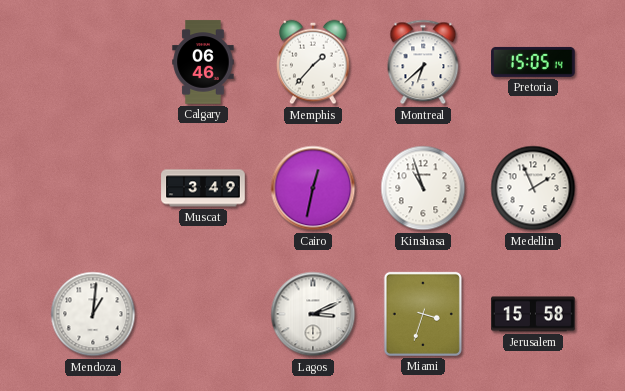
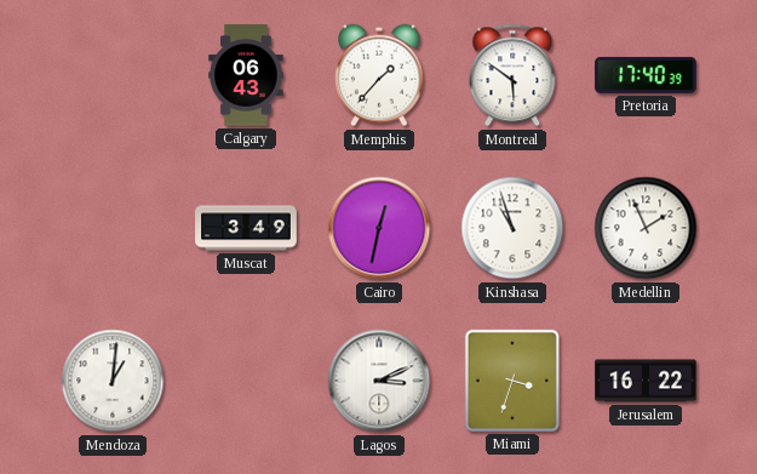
Calgary: 06:46 -> 06:43 (246, 75)
Montreal: 6:38 -> 5:51 (512, 75)
Pretoria: 15:05 -> 17:40 (646, 75)
Jerusalem: 15:58 -> 16:22 (646, 381)
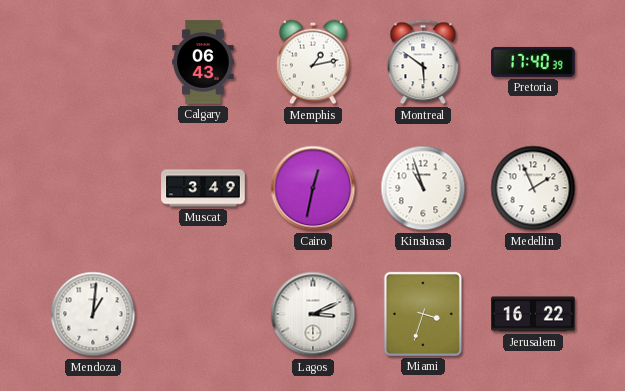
Memphis: 1:37 -> 1:13 (314, 62)
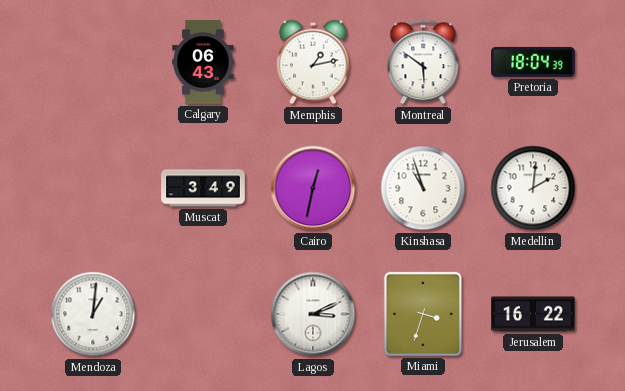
Pretoria: 17:40 -> 18:04 (533, 62)
Medellin: 1:56 -> 2:01 (533, 188)
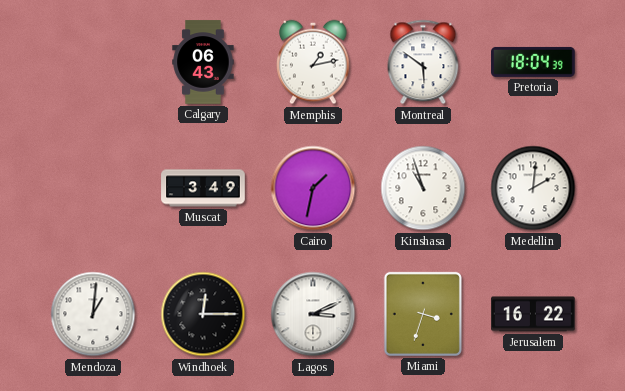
Cairo: 12:32 -> 1:32 (313, 188)
Windhoek: none -> 12:15 (203, 314)
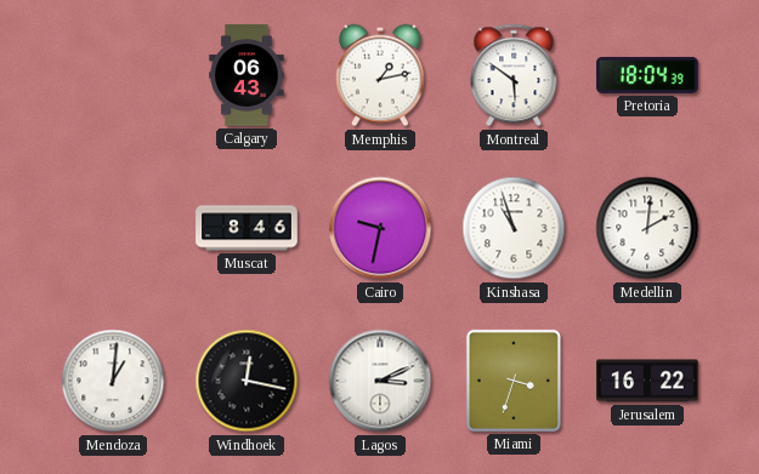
Muscat: 3:49 -> 8:46 (247, 228)
Cairo: 1:32 -> 9:32 (380, 228)
Windhoek: 12:15 -> 12:17 (247, 381)
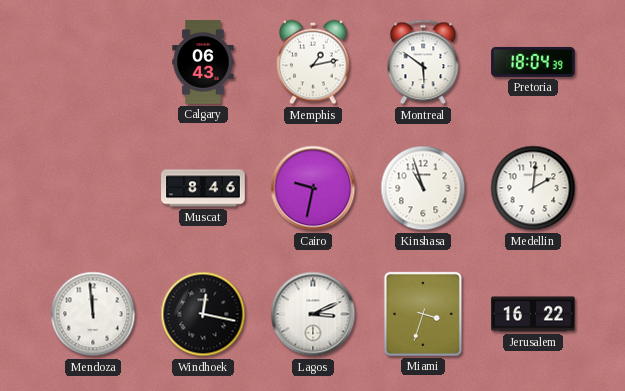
Mendoza: 1:01 -> 11:59 (93, 314)
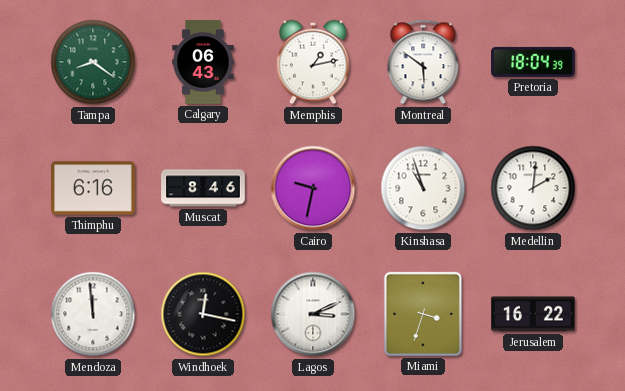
Tampa: none -> 8:21 (93, 62)
Thimphu: none -> 6:16 (94, 188)
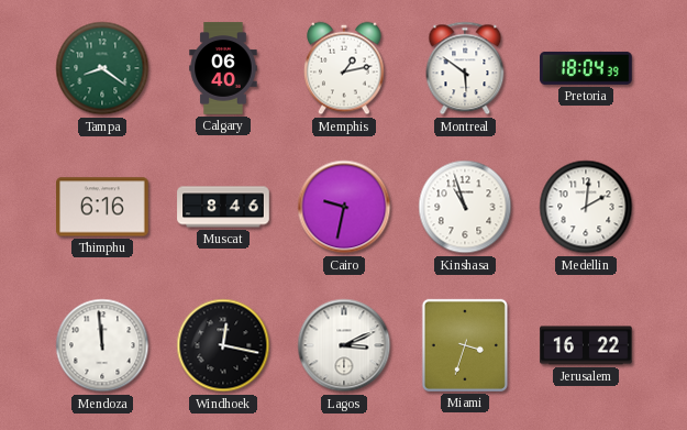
Calgary: 06:43 -> 06:40 (223, 68)
